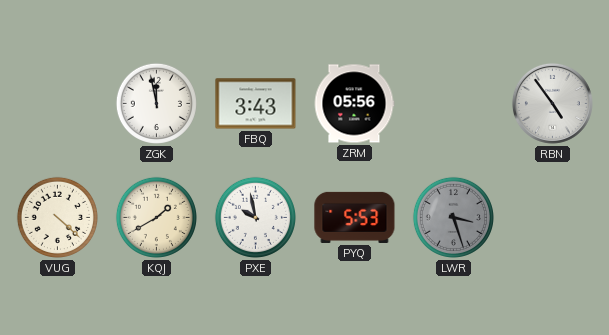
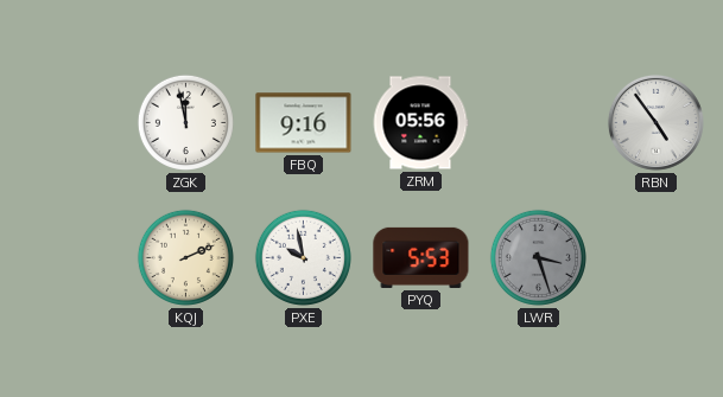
FBQ: 3:43 -> 9:16 (304, 123)
VUG: 4:22 -> none (57, 217)
KQJ: 1:40 -> 2:11 (185, 257)
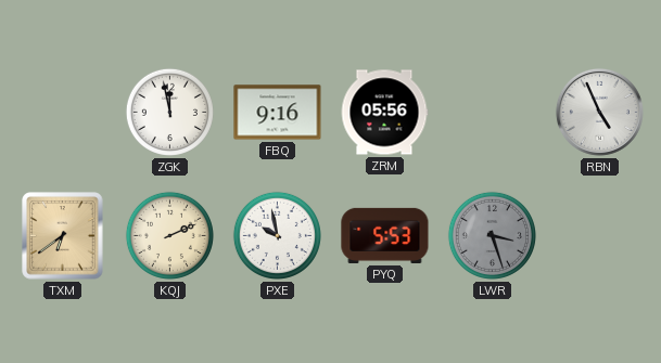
RBN: 4:54 -> 4:56 (599, 112)
TXM: none -> 6:39 (63, 236)
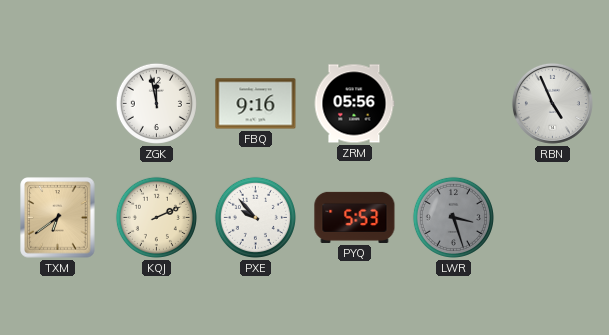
PXE: 9:58 -> 9:53 (255, 217)
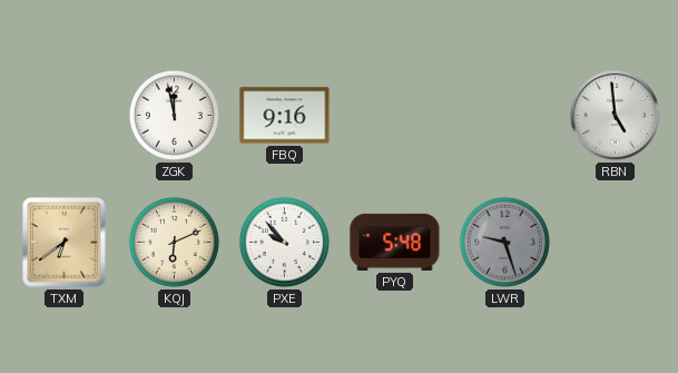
ZRM: 05:56 -> none (354, 104)
RBN: 4:56 -> 4:59 (615, 115)
KQJ: 2:11 -> 6:11 (174, 242)
PYQ: 5:53 -> 5:48 (395, 242)
LWR: 3:27 -> 9:27 (504, 242)
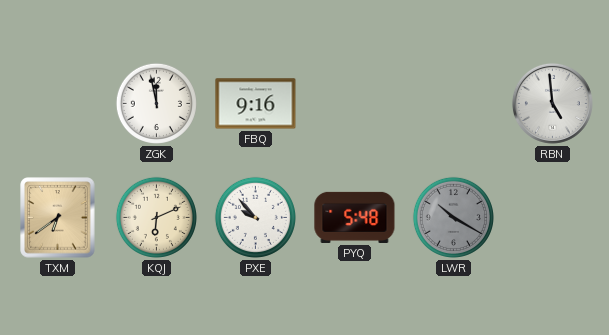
LWR: 9:27 -> 10:20 (453, 217)
